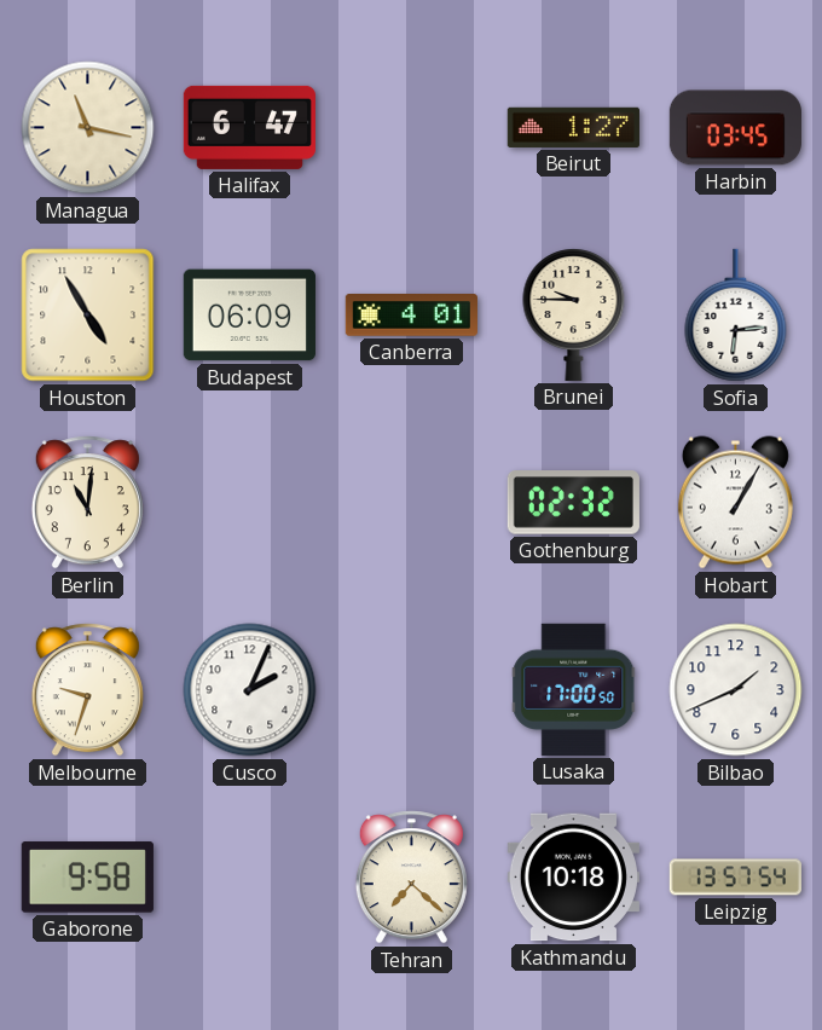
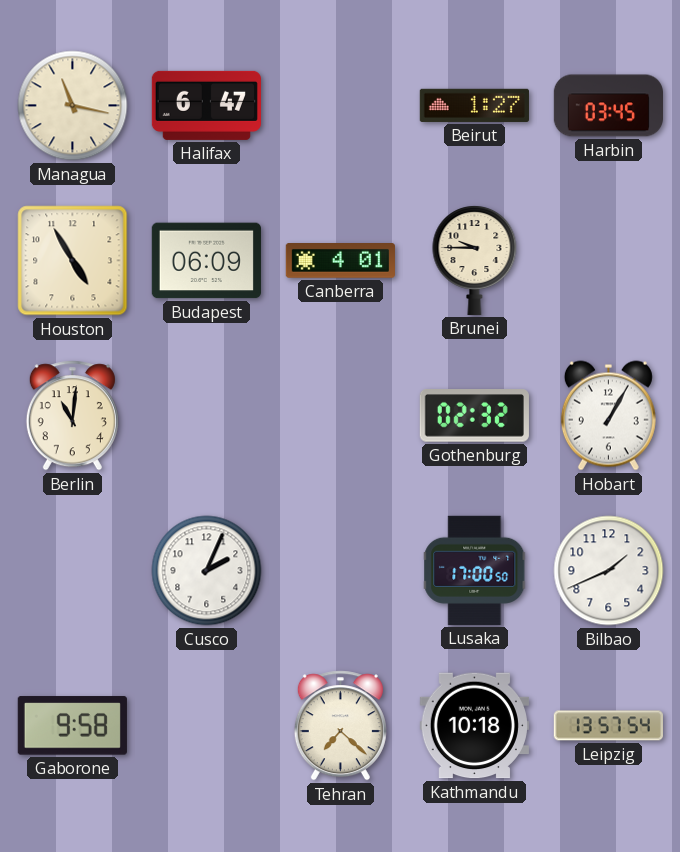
Sofia: 6:14 -> none (736, 316)
Melbourne: 9:33 -> none (87, 690)
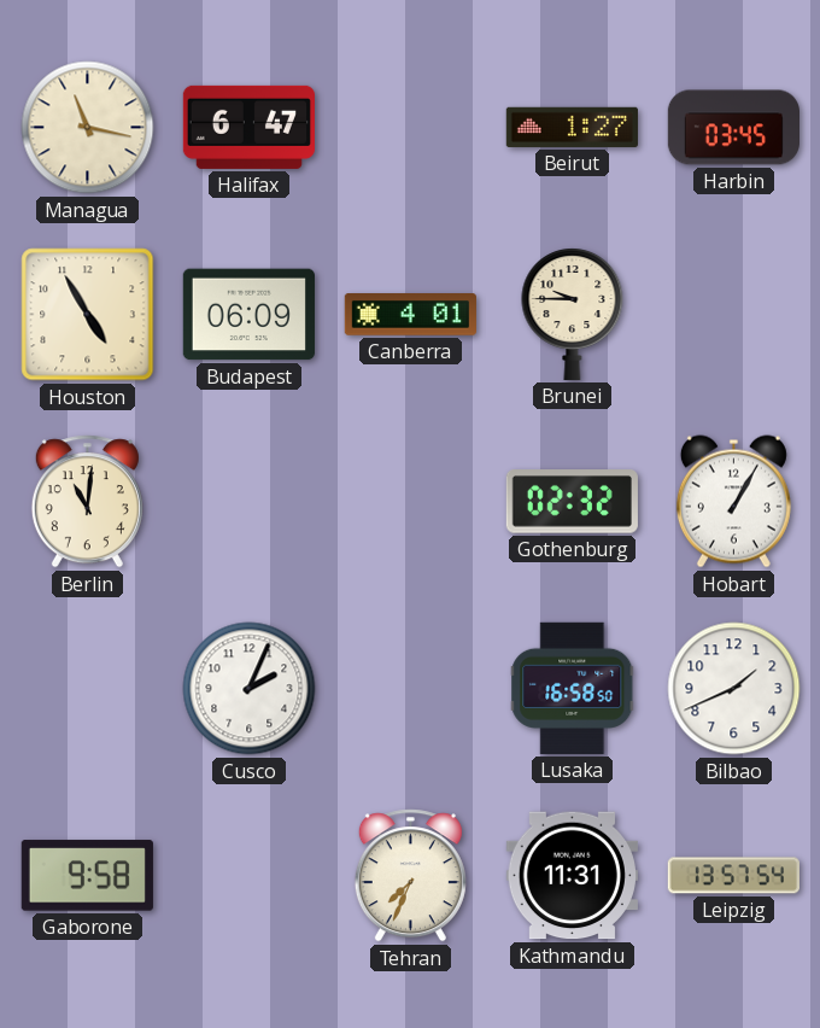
Lusaka: 17:00 -> 16:58 (573, 688)
Tehran: 7:22 -> 7:34 (410, 876)
Kathmandu: 10:18 -> 11:31 (572, 876)
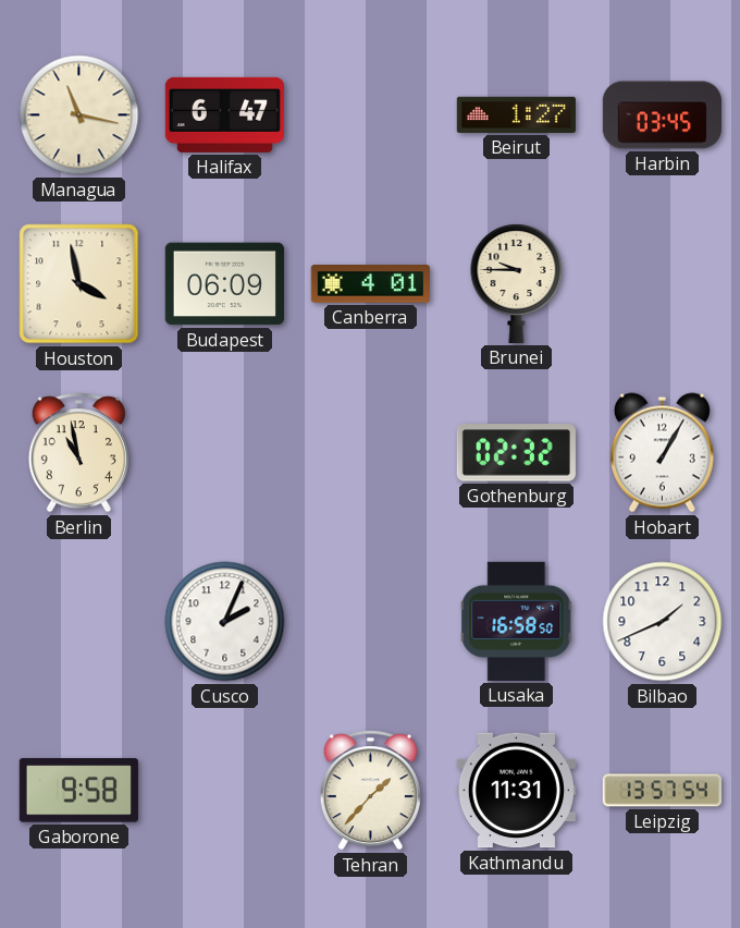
Houston: 4:55 -> 3:58 (79, 284)
Berlin: 11:01 -> 10:58 (78, 453)
Tehran: 7:34 -> 1:37 (370, 791)
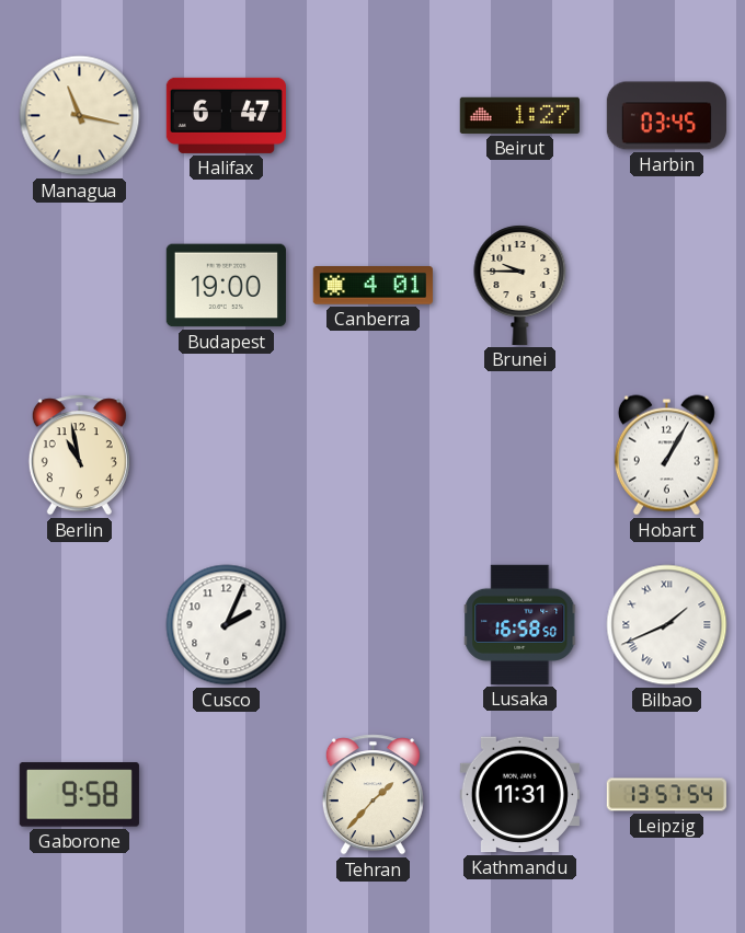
Houston: 3:58 -> none (79, 284)
Budapest: 06:09 -> 19:00 (226, 286)
Gothenburg: 02:32 -> none (516, 453)
Bilbao numerals: Arabic -> Roman (667, 625)
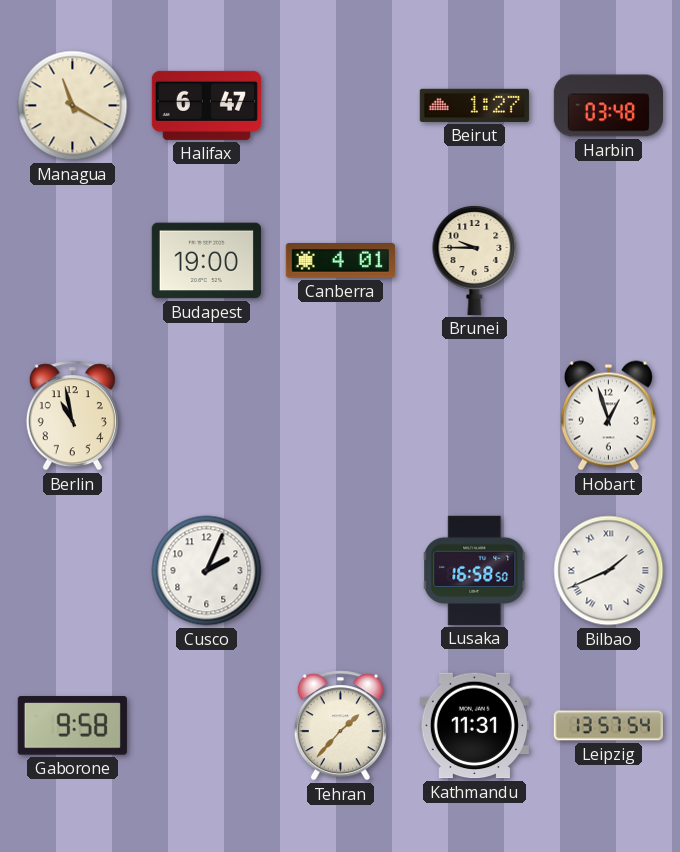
Managua: 11:17 -> 11:20 (73, 106)
Harbin: 03:45 -> 03:48 (608, 106)
Hobart: 1:05 -> 12:57 (608, 416)
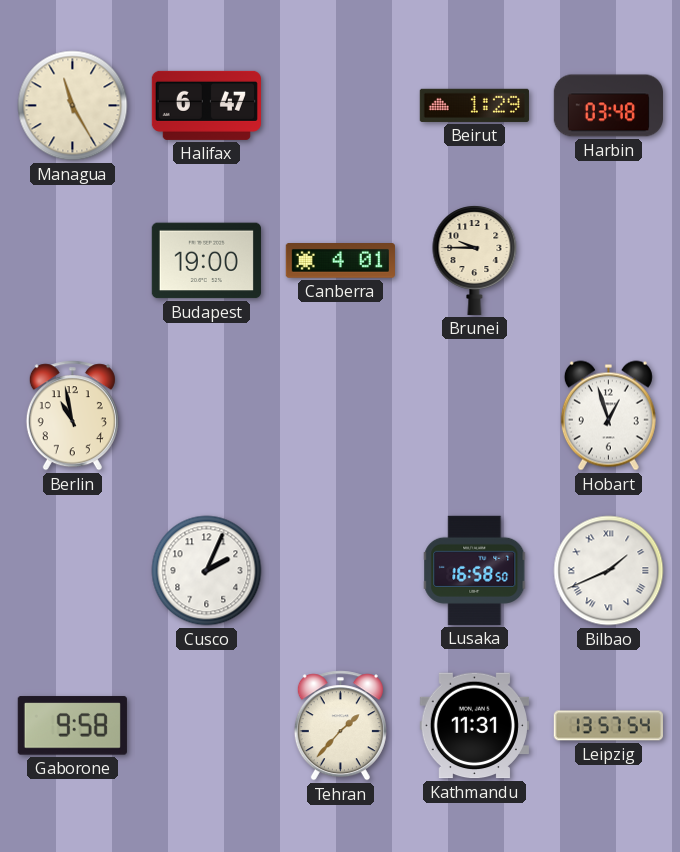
Managua: 11:20 -> 11:25 (73, 106)
Beirut: 1:27 -> 1:29 (474, 105)
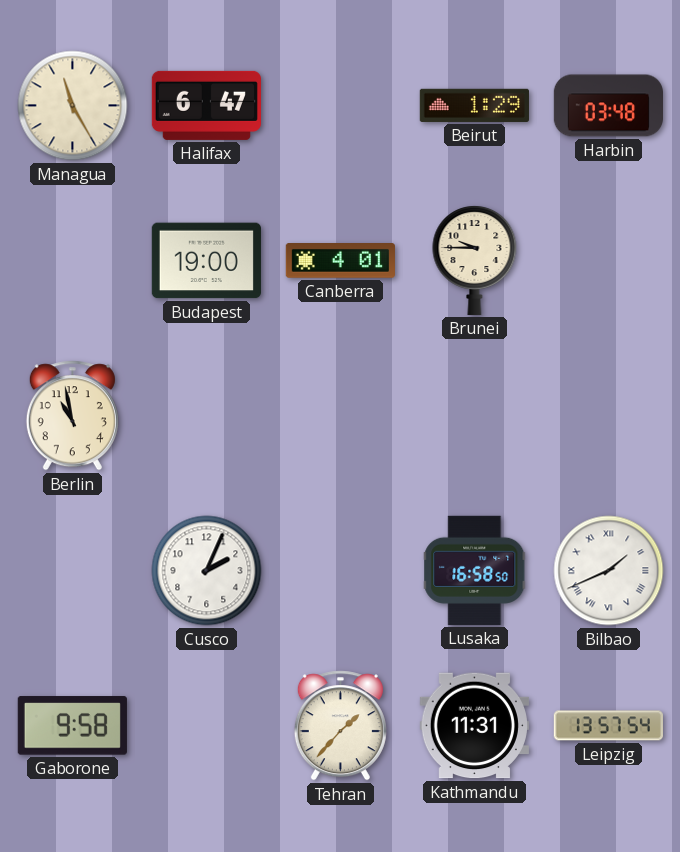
Hobart: 12:57 -> none (608, 416)
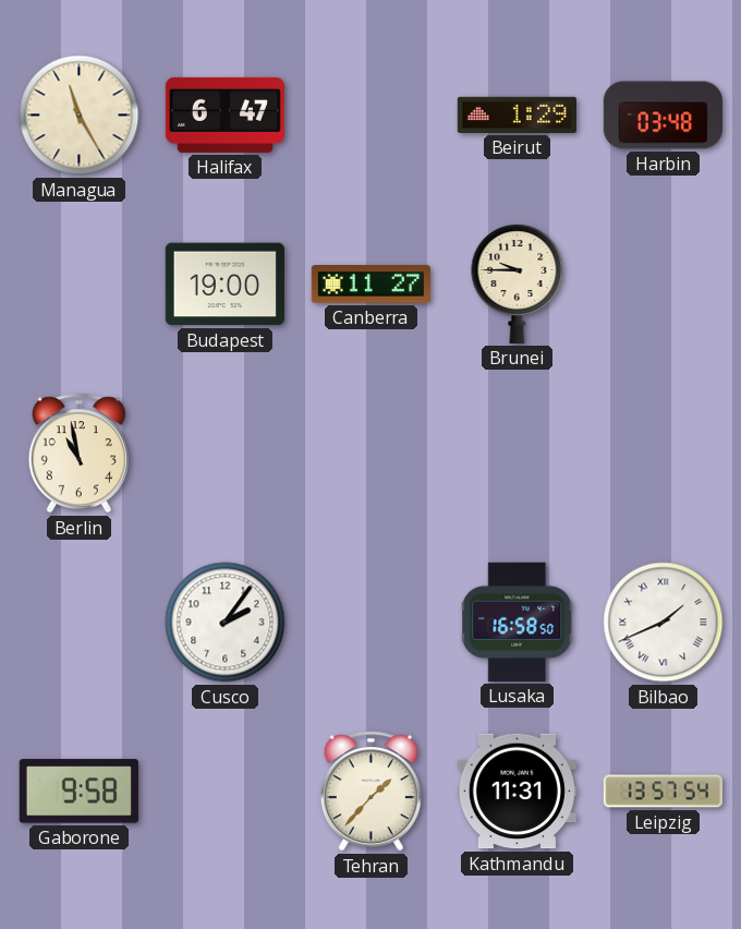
Canberra: 4:01 -> 11:27 (370, 285)
Cusco: 2:04 -> 2:06 (226, 623)
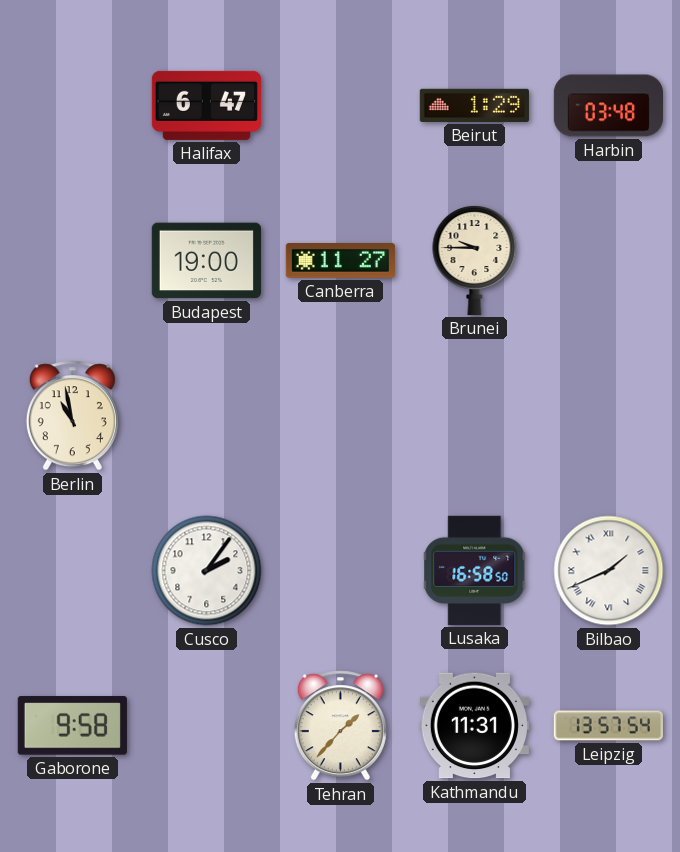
Managua: 11:25 -> none (80, 116)
